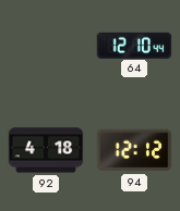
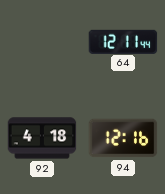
64: 12:10 -> 12:11 (123, 41)
94: 12:12 -> 12:16 (123, 138)
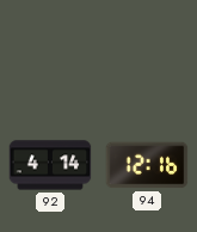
64: 12:11 -> none (123, 41)
92: 4:18 -> 4:14 (50, 165)
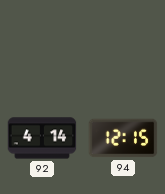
94: 12:16 -> 12:15 (123, 138)
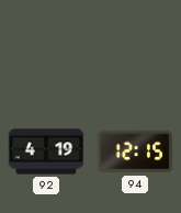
92: 4:14 -> 4:19 (46, 152)
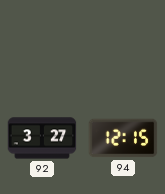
92: 4:19 -> 3:27 (42, 138)
